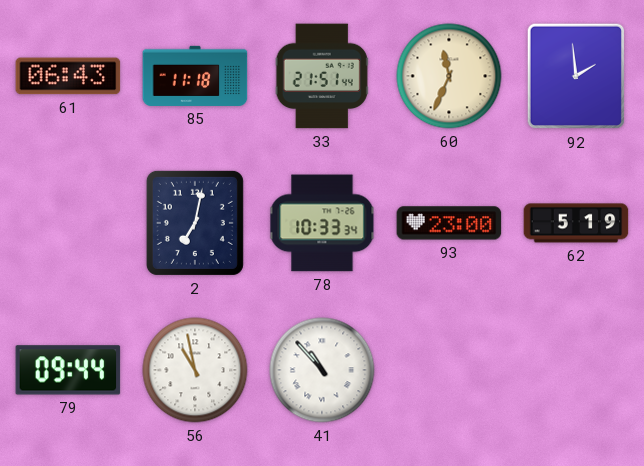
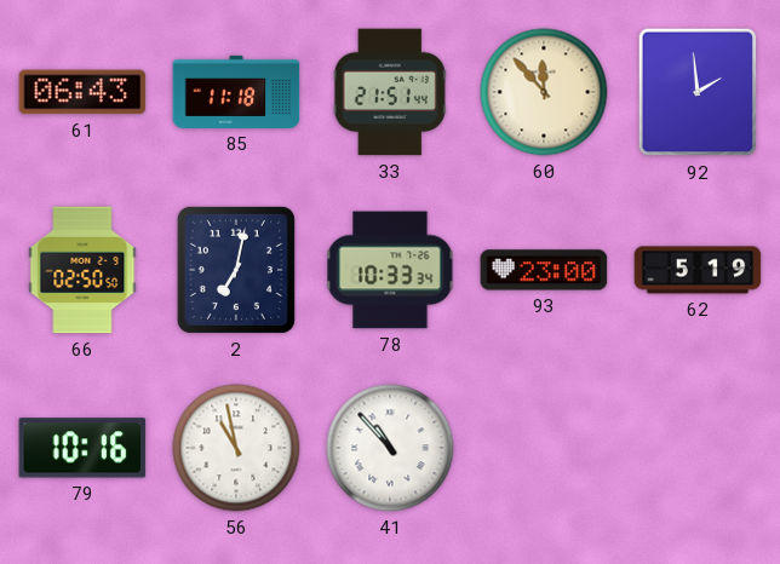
60: 11:34 -> 11:53 (544, 92)
66: none -> 02:50 (82, 270)
79: 09:44 -> 10:16 (82, 448)
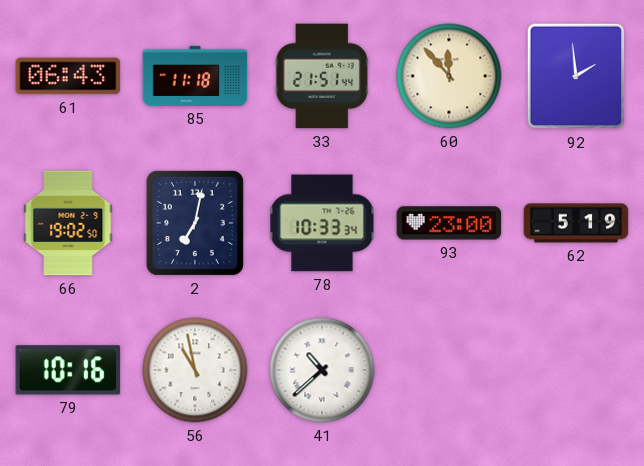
66: 02:50 -> 19:02 (68, 223)
41: 10:53 -> 10:38 (322, 370)
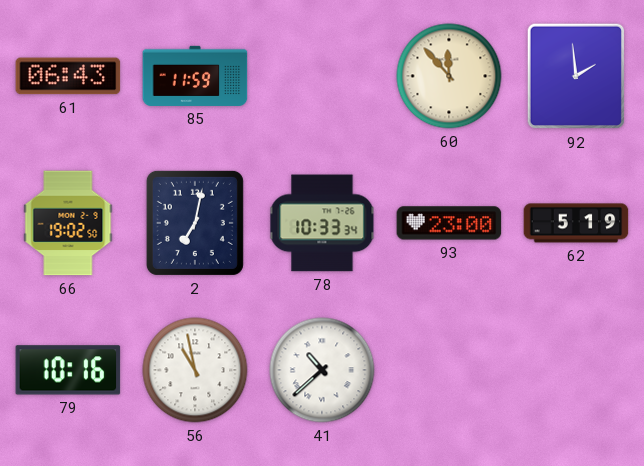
85: 11:18 -> 11:59 (195, 76)
33: 21:51 -> none (322, 76)
